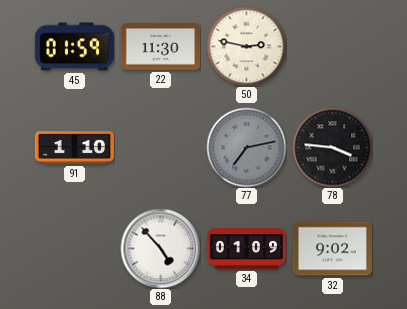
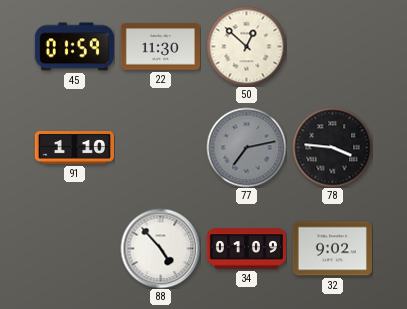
50: 2:47 -> 12:52 (246, 46)
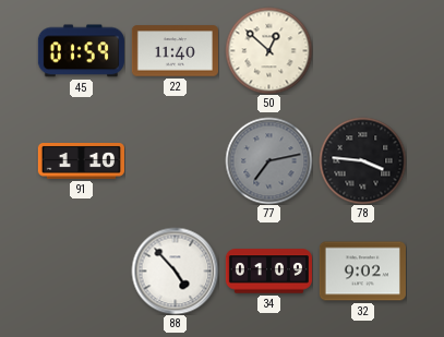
22: 11:30 -> 11:40 (175, 51)
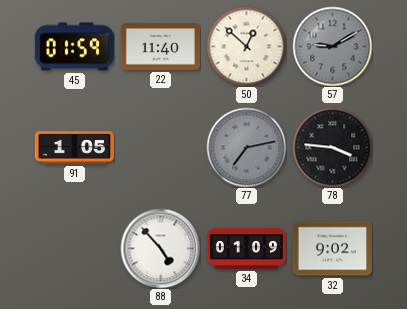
57: none -> 9:10 (332, 46)
91: 1:10 -> 1:05 (74, 148)
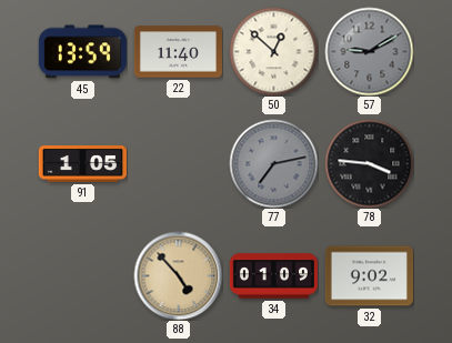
45: 01:59 -> 13:59 (82, 52)
88 dial: white -> champagne (178, 275)
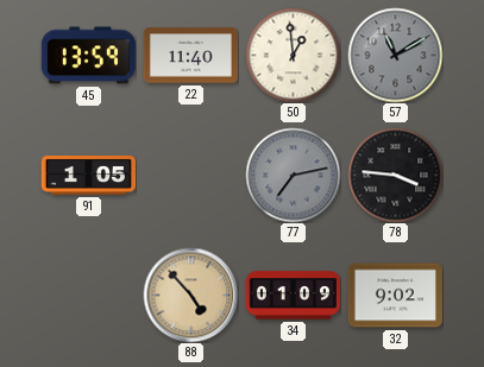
50: 12:52 -> 12:59 (293, 55)
57: 9:10 -> 11:10 (395, 55)
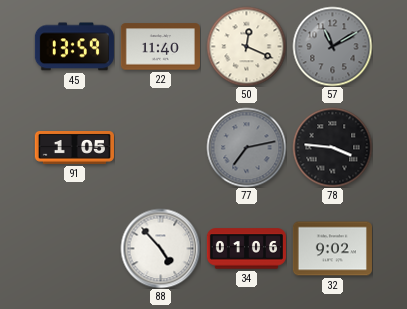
50: 12:59 -> 12:19 (246, 46)
88 dial: champagne -> white (160, 248)
34: 01:09 -> 01:06 (246, 249)
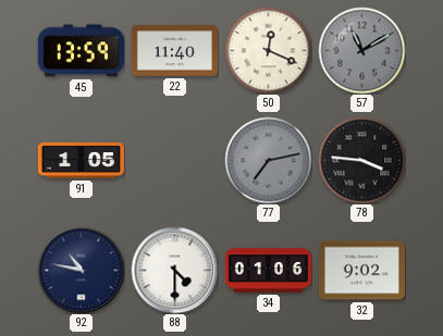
92: none -> 10:47 (81, 270)
88: 4:53 -> 4:30 (174, 270)
